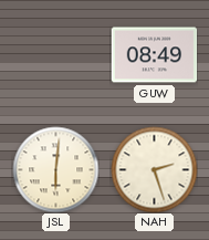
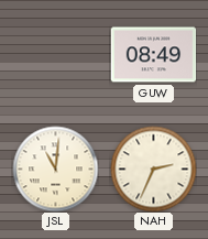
JSL: 6:01 -> 11:01 (55, 169)
NAH: 2:27 -> 2:34 (153, 169)
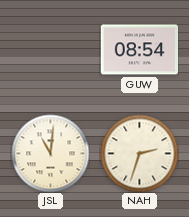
GUW: 08:49 -> 08:54 (139, 50)
NAH: 2:34 -> 2:33 (139, 153)
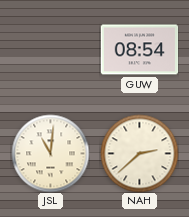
NAH: 2:33 -> 2:38 (139, 153)
